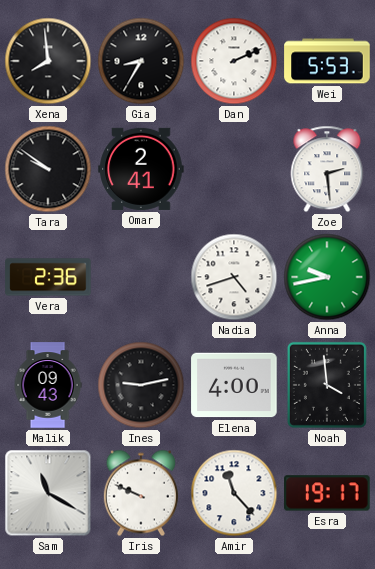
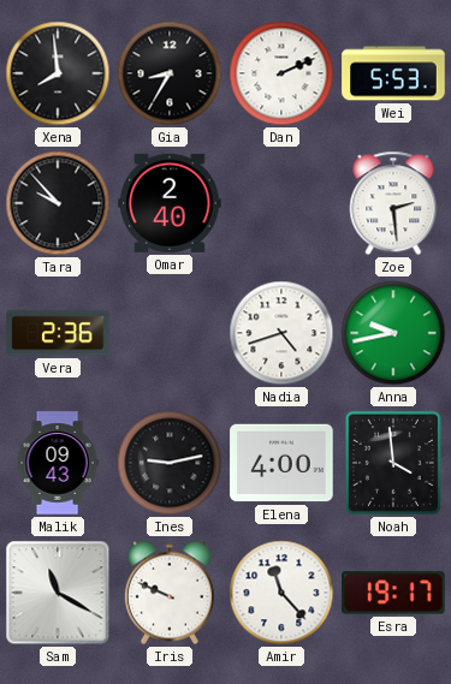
Tara: 9:51 -> 9:53 (58, 203)
Omar: 2:41 -> 2:40 (170, 203)
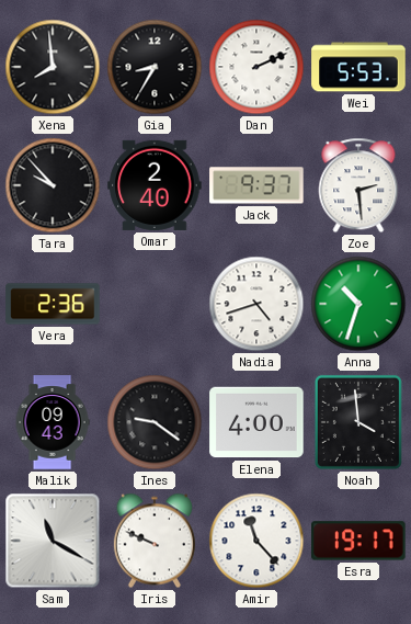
Jack: none -> 9:37 (256, 185)
Anna: 9:43 -> 10:33 (358, 304)
Ines: 9:13 -> 9:21 (155, 422)
